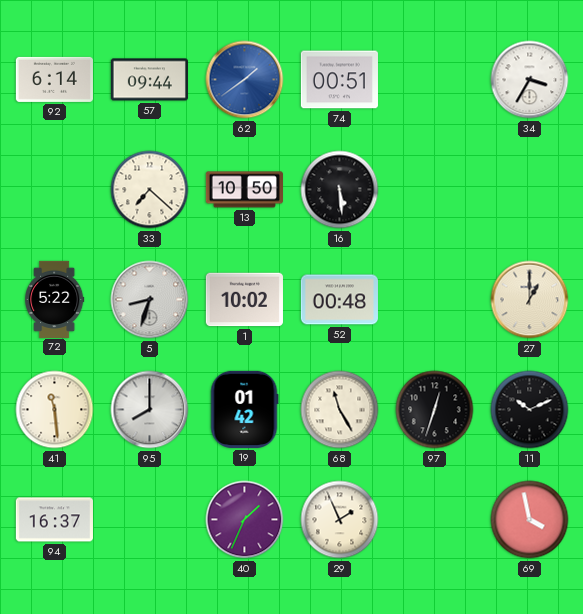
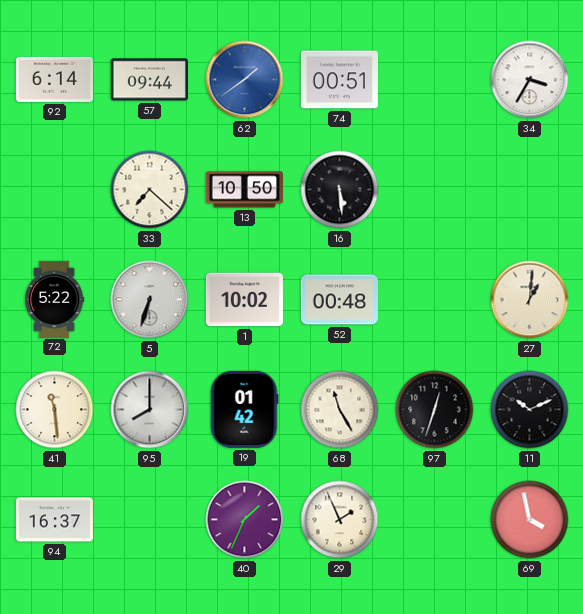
5: 8:33 -> 6:33 (150, 300)
27: 1:00 -> 1:01 (530, 300)
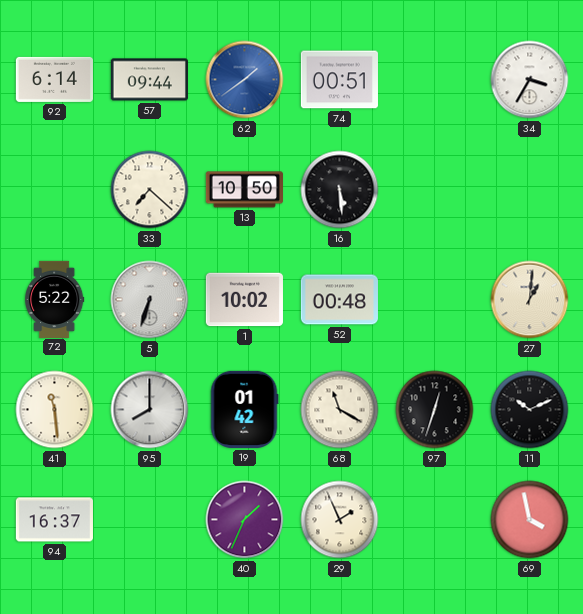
68: 11:25 -> 11:20 (340, 410)
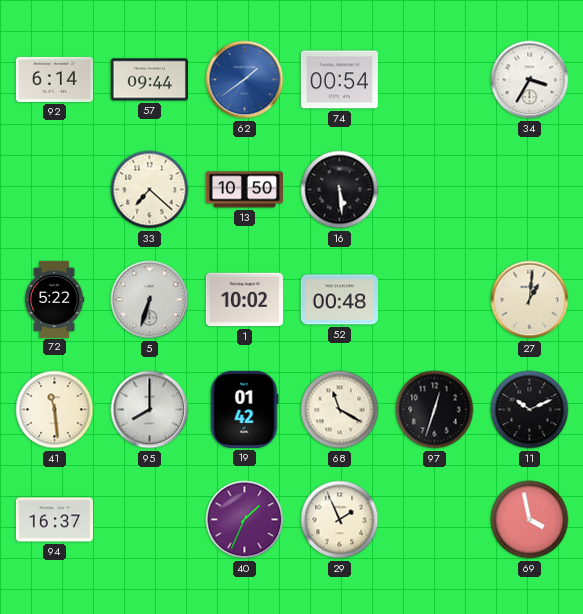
74: 00:51 -> 00:54 (339, 80)
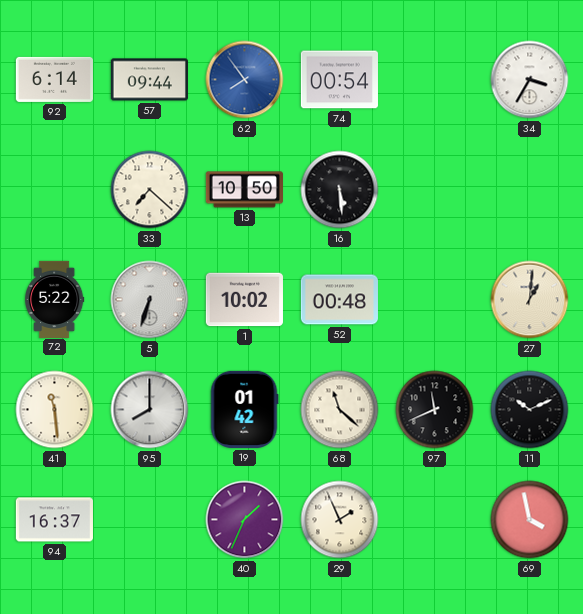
62: 1:39 -> 7:54 (245, 80)
68: 11:20 -> 11:22 (340, 410)
97: 12:33 -> 11:41 (435, 410)
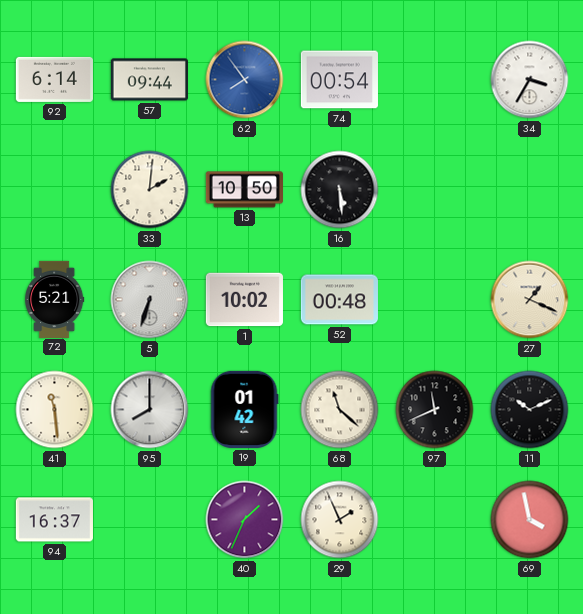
33: 7:22 -> 2:01 (150, 190)
72: 5:22 -> 5:21 (55, 299)
27: 1:01 -> 1:19 (530, 300)
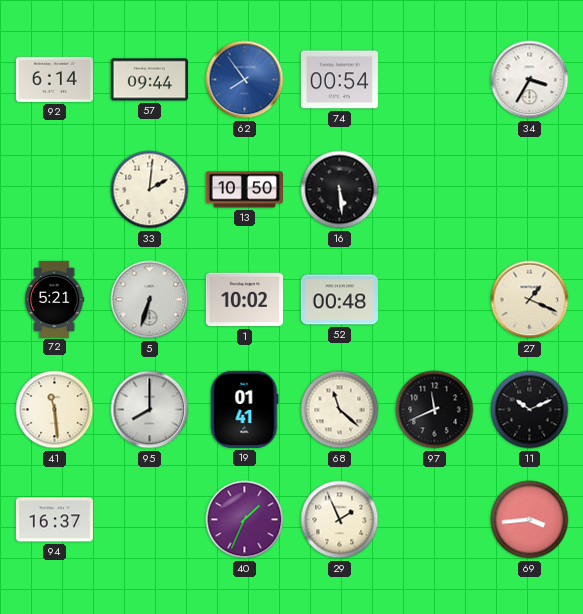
19: 01:42 -> 01:41 (244, 409)
69: 3:58 -> 3:44 (530, 520)
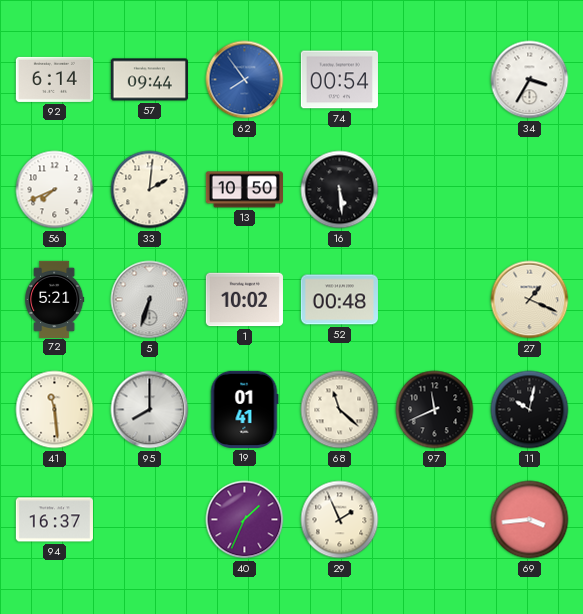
56: none -> 7:41 (55, 190)
11: 10:11 -> 10:02 (530, 410)
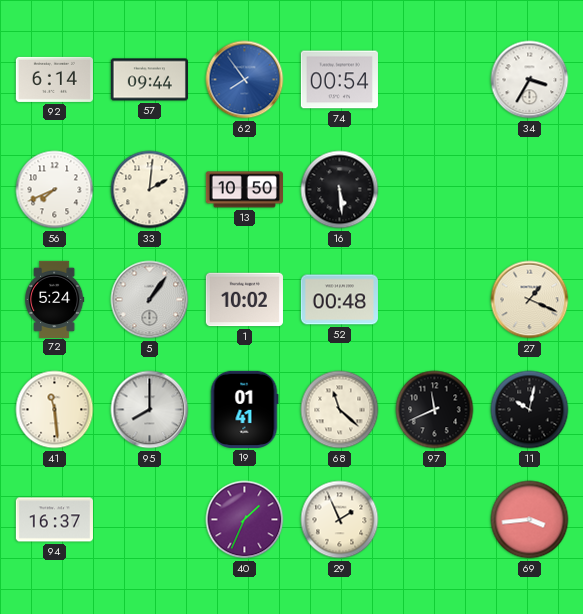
72: 5:21 -> 5:24 (55, 299)
5: 6:33 -> 1:06 (150, 300)
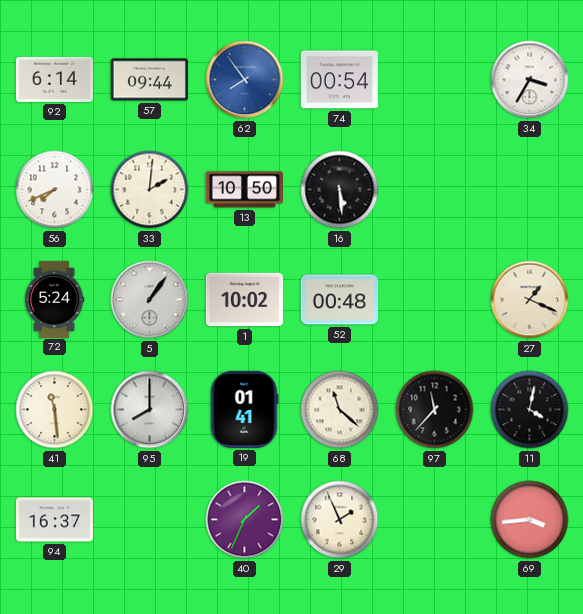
97: 11:41 -> 11:37 (435, 410)
11: 10:02 -> 4:02 (530, 410)
